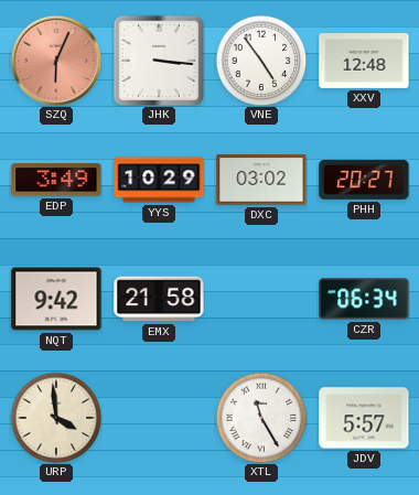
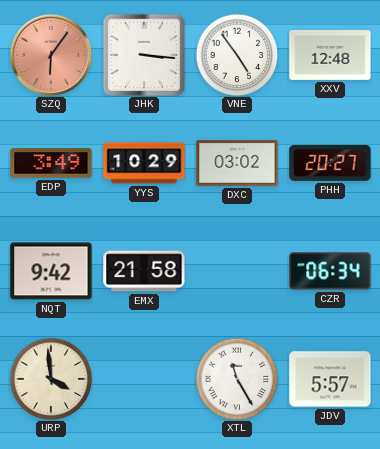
SZQ: 6:04 -> 6:06 (51, 55)
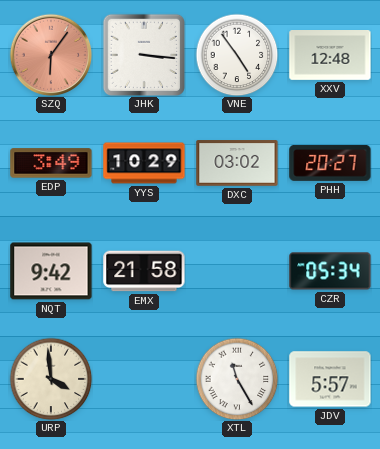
CZR: 06:34 -> 05:34 (330, 271)
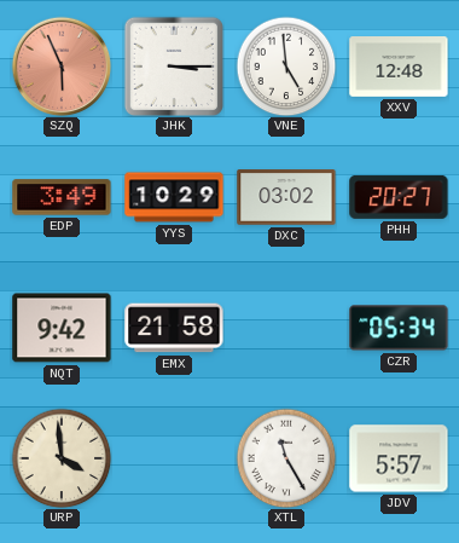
SZQ: 6:06 -> 5:56 (62, 67)
JHK: 3:16 -> 3:15 (174, 67)
VNE: 4:54 -> 4:59 (286, 67)
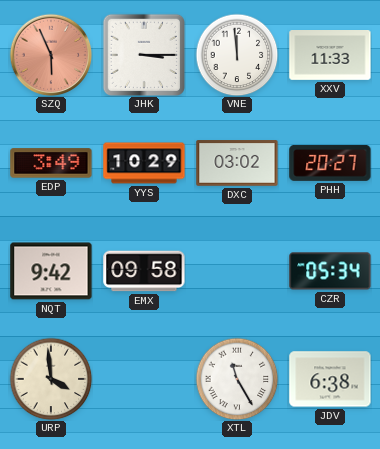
VNE: 4:59 -> 11:59 (237, 55)
XXV: 12:48 -> 11:33 (330, 56)
EMX: 21:58 -> 09:58 (144, 271)
JDV: 5:57 -> 6:38 (330, 379)
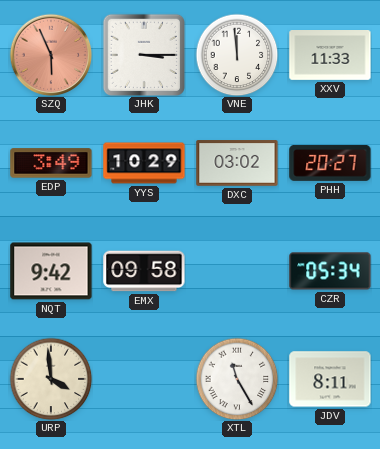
JDV: 6:38 -> 8:11 (330, 379)
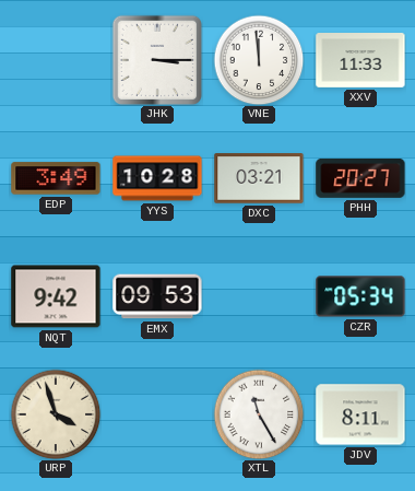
SZQ: 5:56 -> none (51, 55)
YYS: 10:29 -> 10:28 (157, 178)
DXC: 03:02 -> 03:21 (259, 178)
EMX: 09:58 -> 09:53 (157, 296)
URP: 3:59 -> 3:57 (56, 414)
